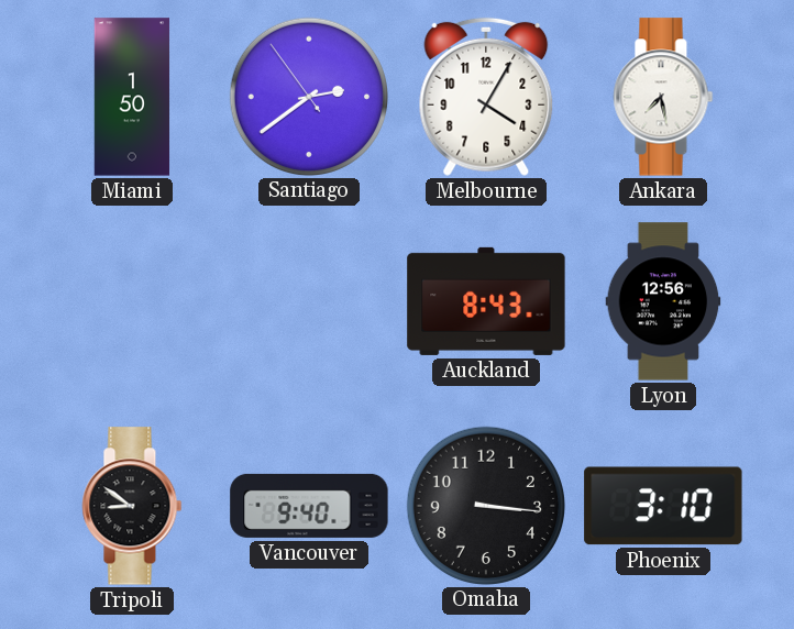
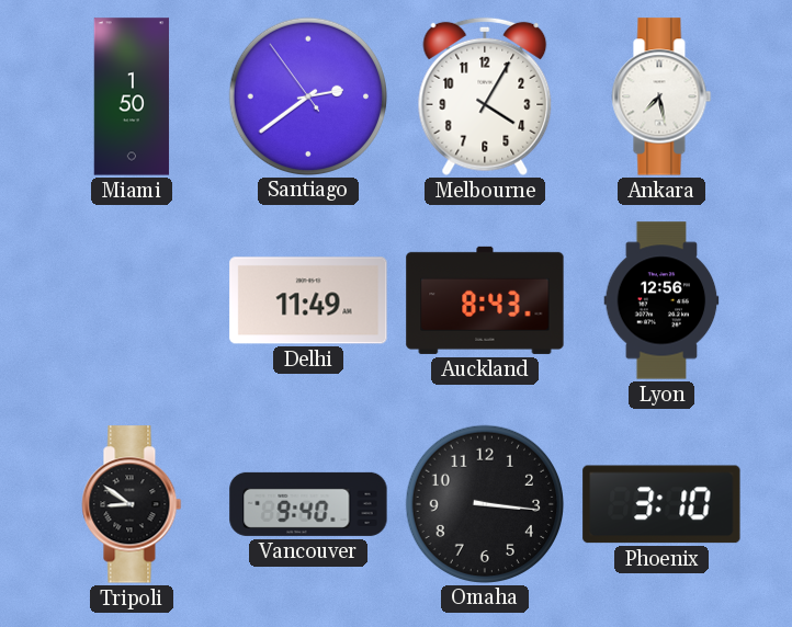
Delhi: none -> 11:49 (308, 300)
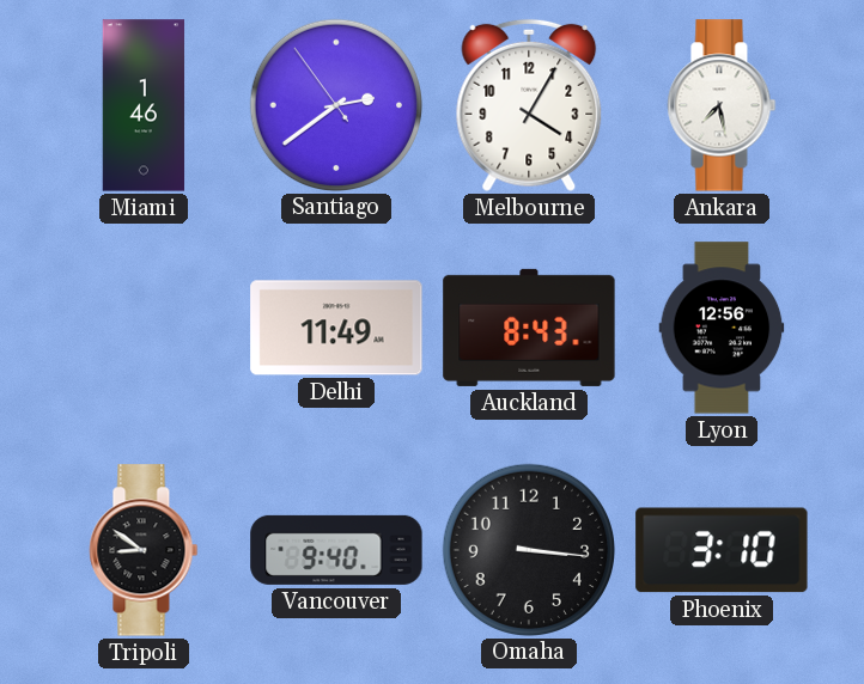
Miami: 1:50 -> 1:46 (144, 105)
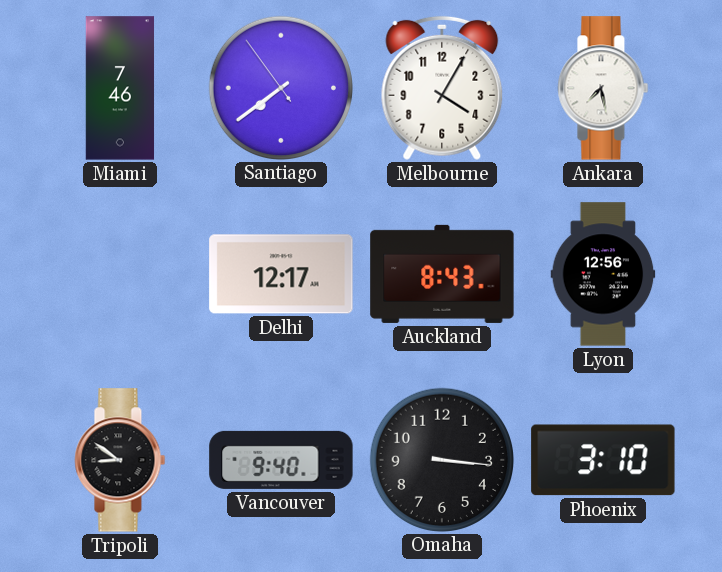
Miami: 1:46 -> 7:46 (120, 88)
Santiago: 2:38 -> 7:38 (280, 87)
Delhi: 11:49 -> 12:17 (281, 274)
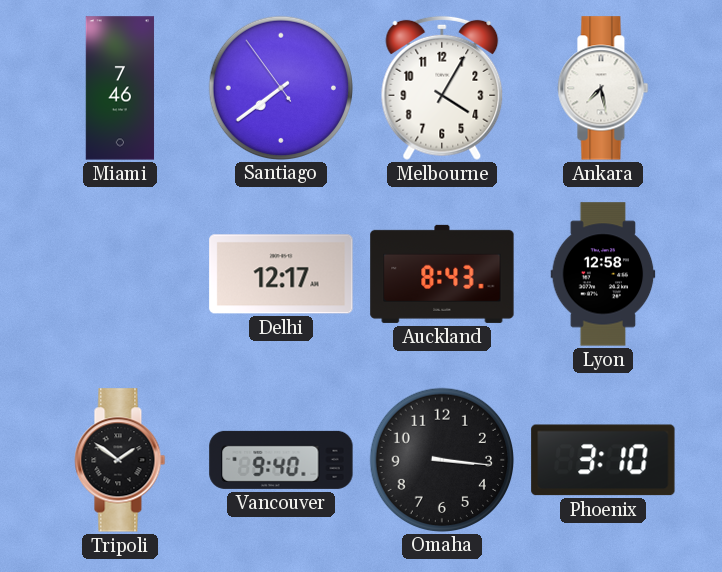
Lyon: 12:56 -> 12:58 (603, 274)
Tripoli: 8:51 -> 1:51 (120, 460)
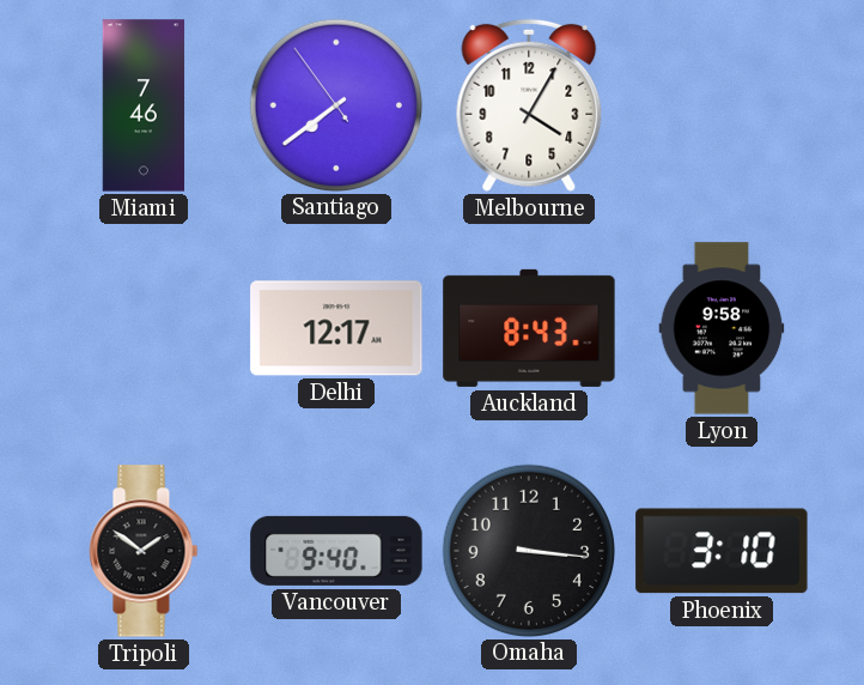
Ankara: 7:28 -> none (603, 88)
Lyon: 12:58 -> 9:58 (722, 328)
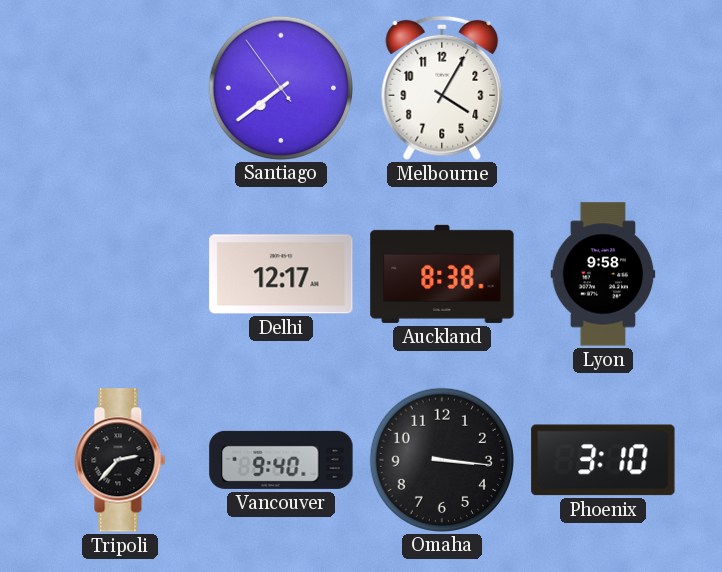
Miami: 7:46 -> none (144, 105)
Auckland: 8:43 -> 8:38 (442, 274)
Tripoli: 1:51 -> 2:37 (120, 460)
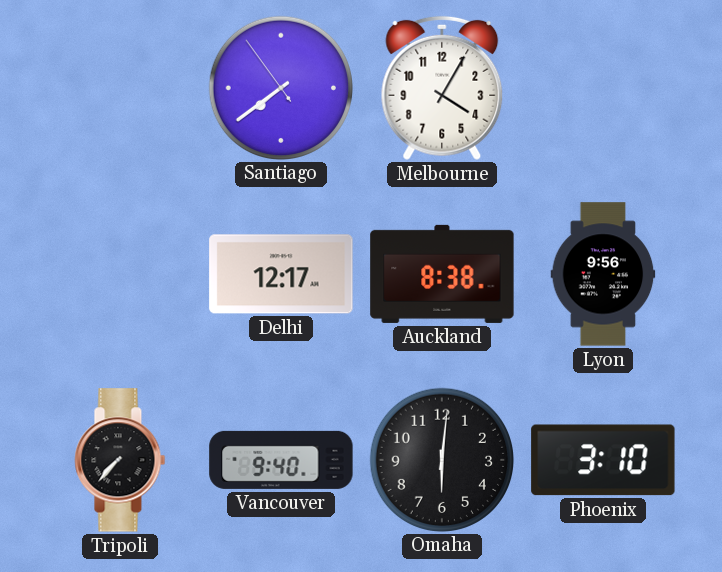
Lyon: 9:58 -> 9:56 (603, 274)
Tripoli: 2:37 -> 7:37 (120, 460)
Omaha: 3:16 -> 6:01 (441, 459)
